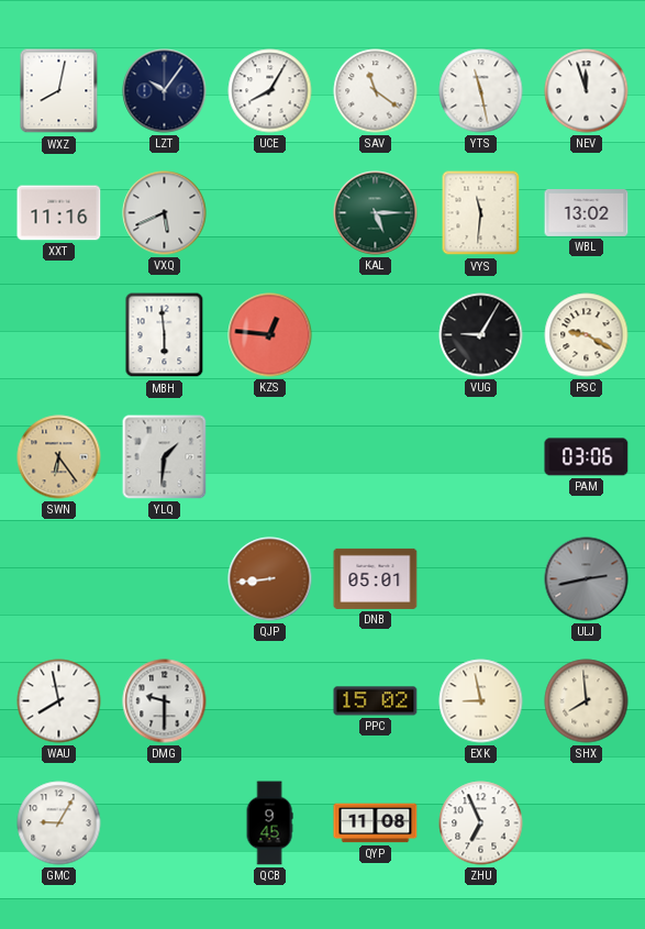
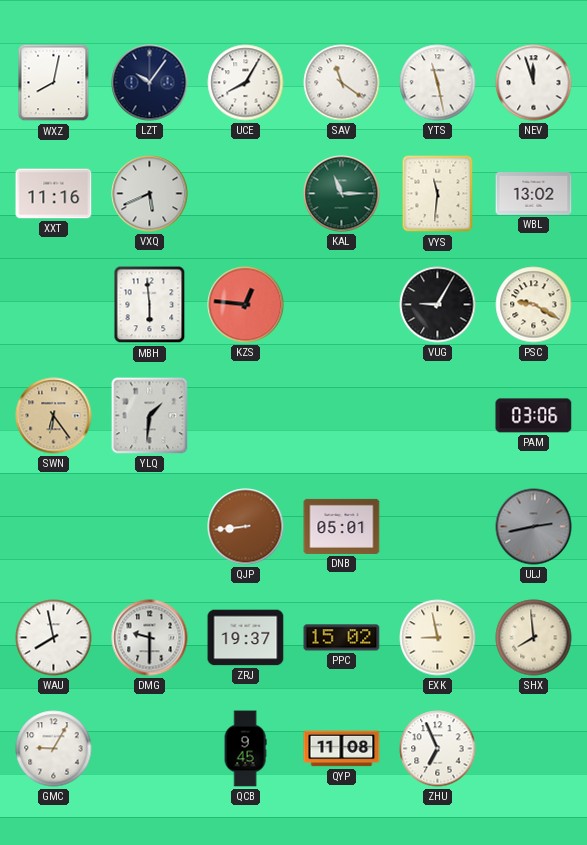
KAL: 5:15 -> 11:15 (342, 194)
ZRJ: none -> 19:37 (246, 638)
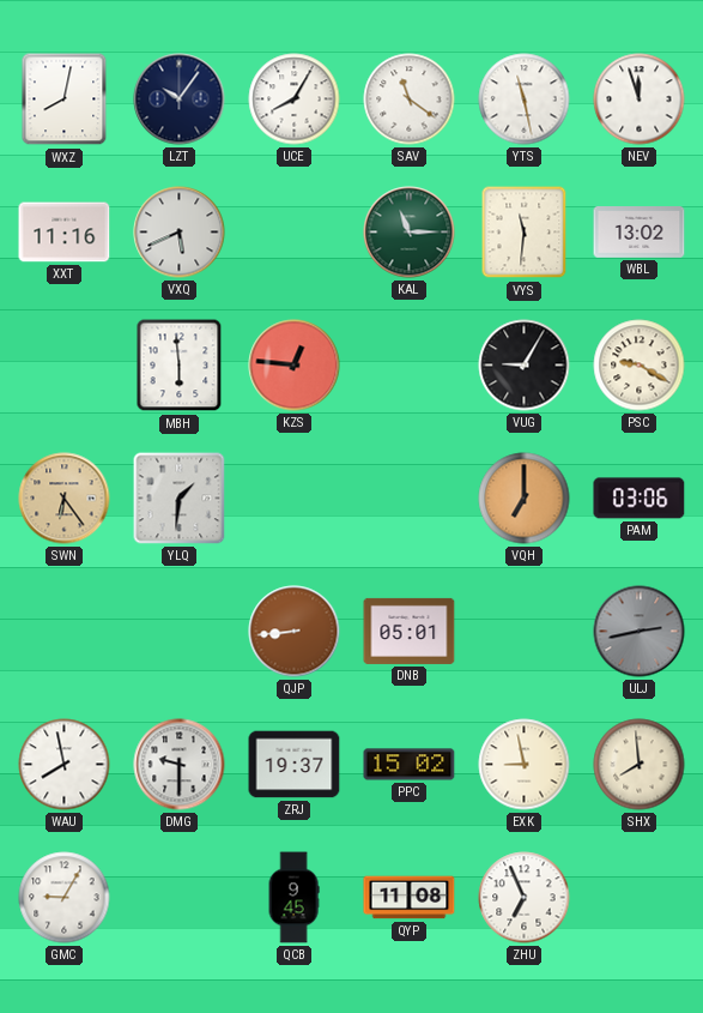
VQH: none -> 7:00 (525, 499)
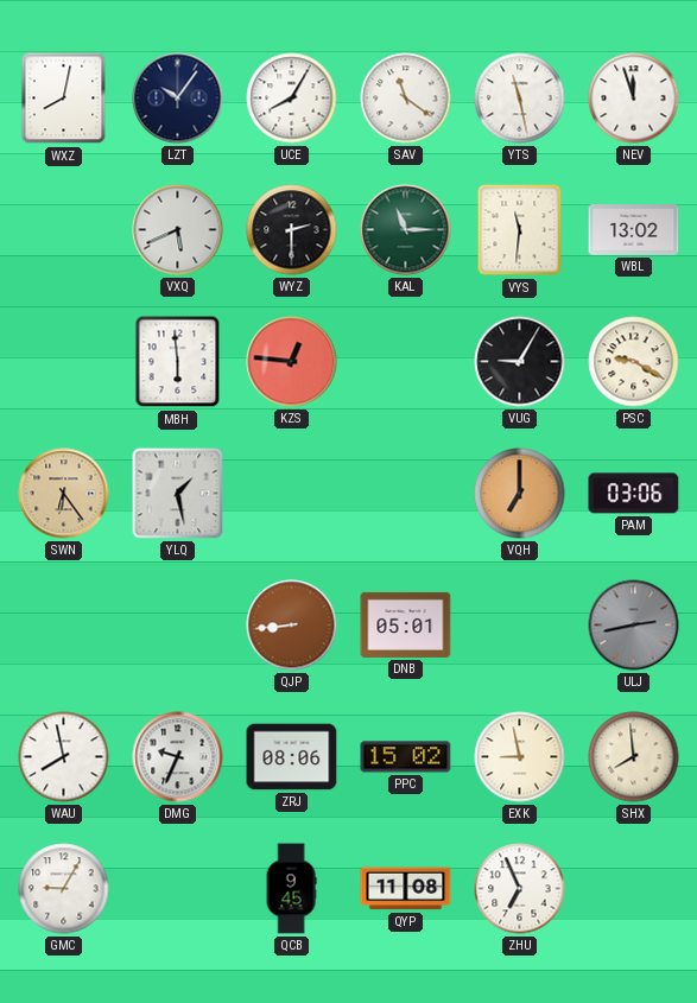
XXT: 11:16 -> none (65, 233)
WYZ: none -> 2:30 (292, 230)
YLQ: 1:31 -> 1:28 (178, 494)
DMG: 9:30 -> 9:34 (178, 757)
ZRJ: 19:37 -> 08:06 (292, 757)
